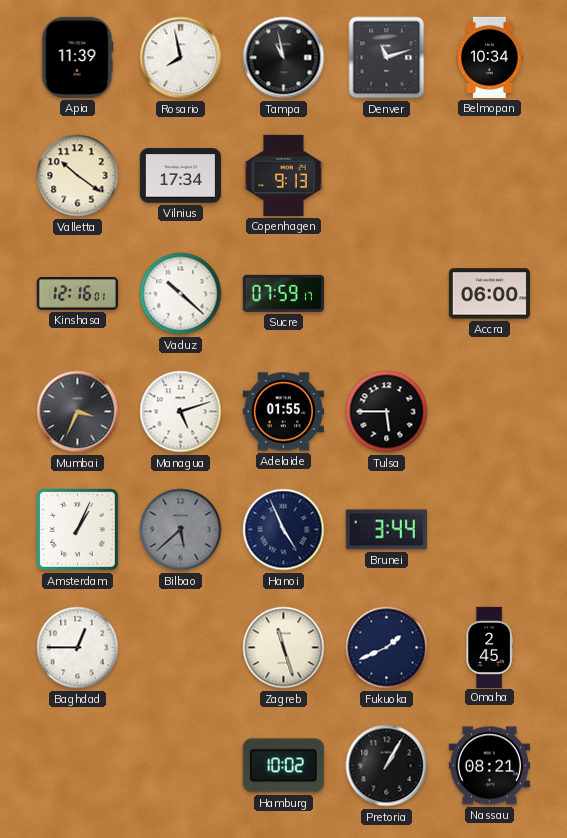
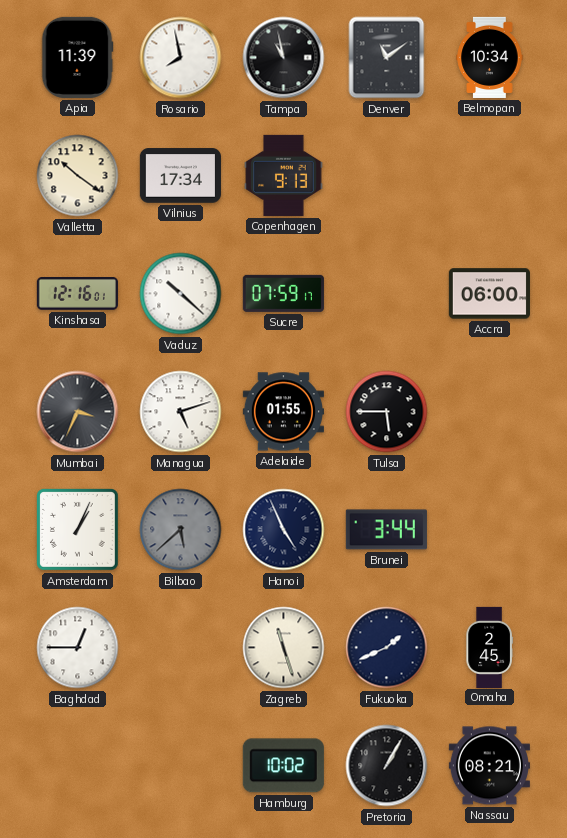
Denver: 11:12 -> 11:09 (387, 58)
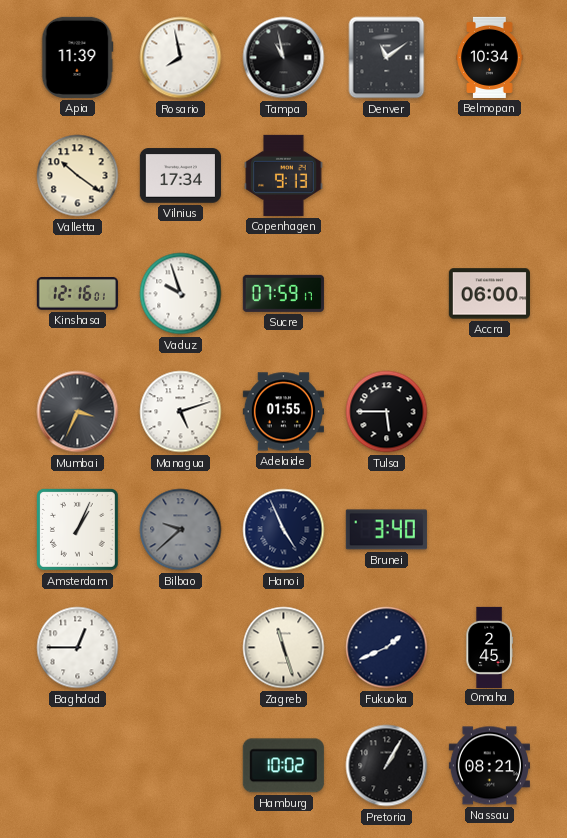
Vaduz: 10:22 -> 9:57 (181, 294)
Bilbao: 5:38 -> 9:38 (181, 530)
Brunei: 3:44 -> 3:40 (386, 530)
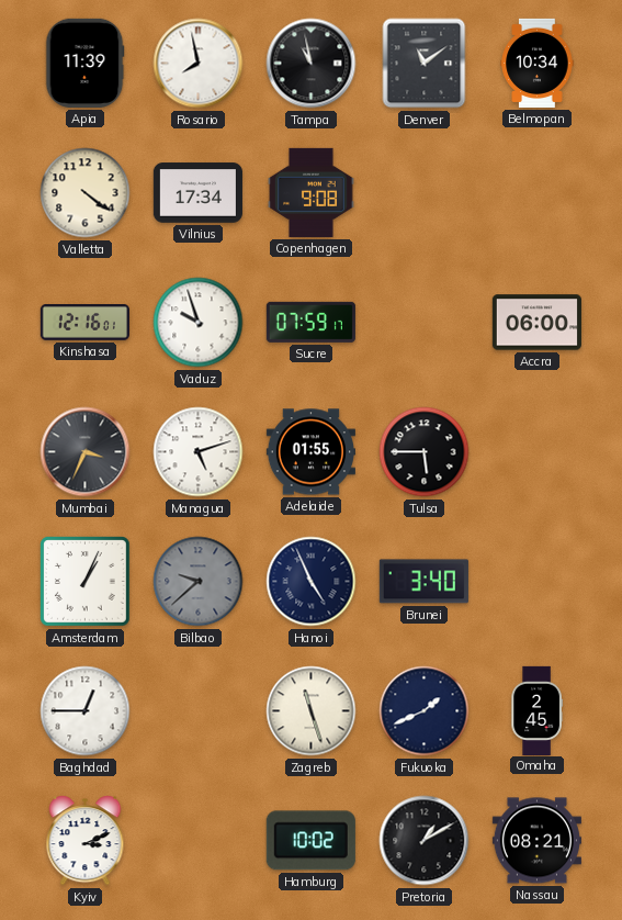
Valletta: 10:21 -> 4:21 (86, 193)
Copenhagen: 9:13 -> 9:08 (312, 192)
Kyiv: none -> 3:11 (86, 841)
Pretoria: 1:05 -> 1:10 (425, 841)
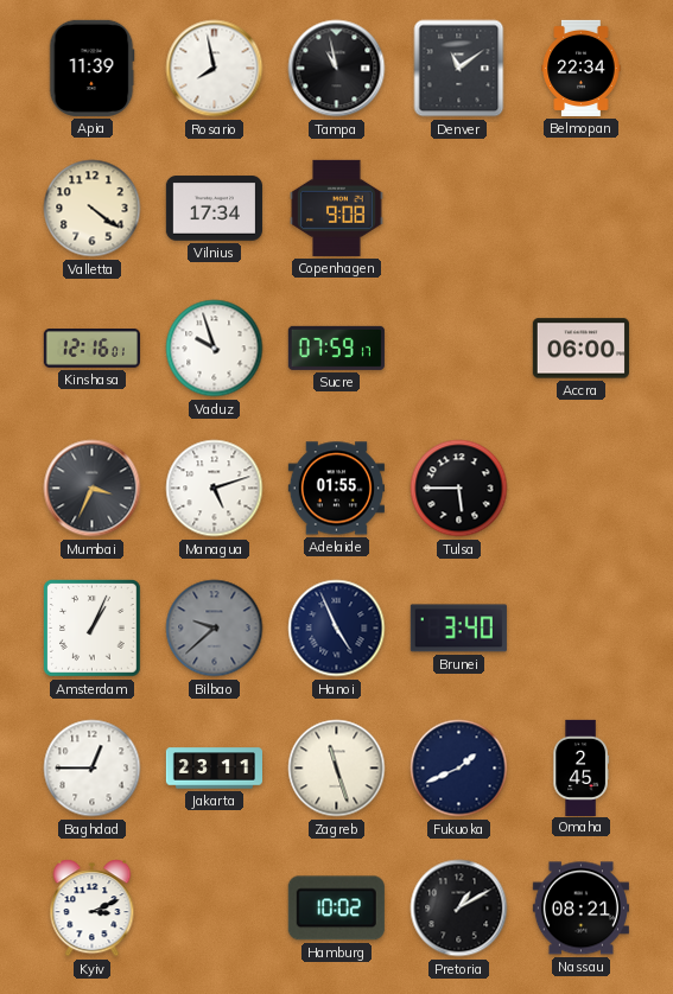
Belmopan: 10:34 -> 22:34 (582, 68)
Jakarta: none -> 23:11 (214, 769)
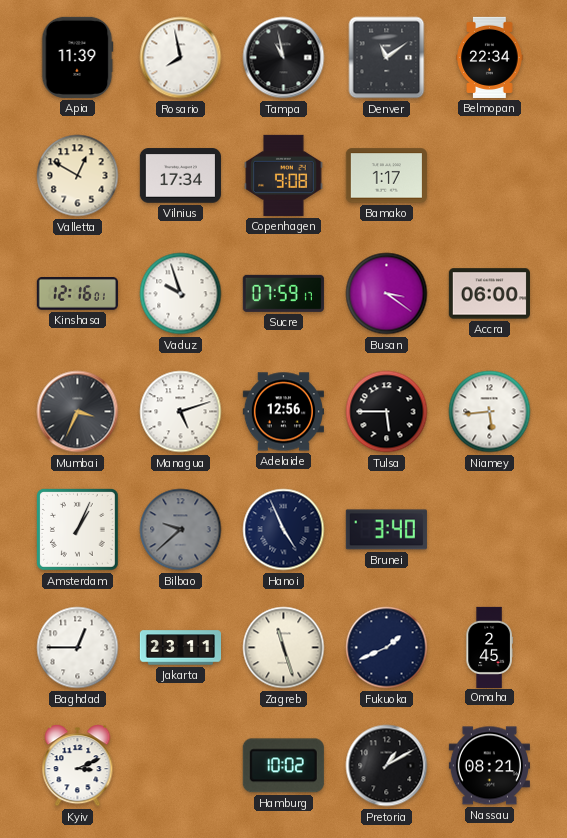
Valletta: 4:21 -> 12:50 (78, 176)
Bamako: none -> 1:17 (386, 176)
Busan: none -> 3:21 (387, 294)
Adelaide: 01:55 -> 12:56 (283, 412)
Niamey: none -> 5:44 (490, 412)
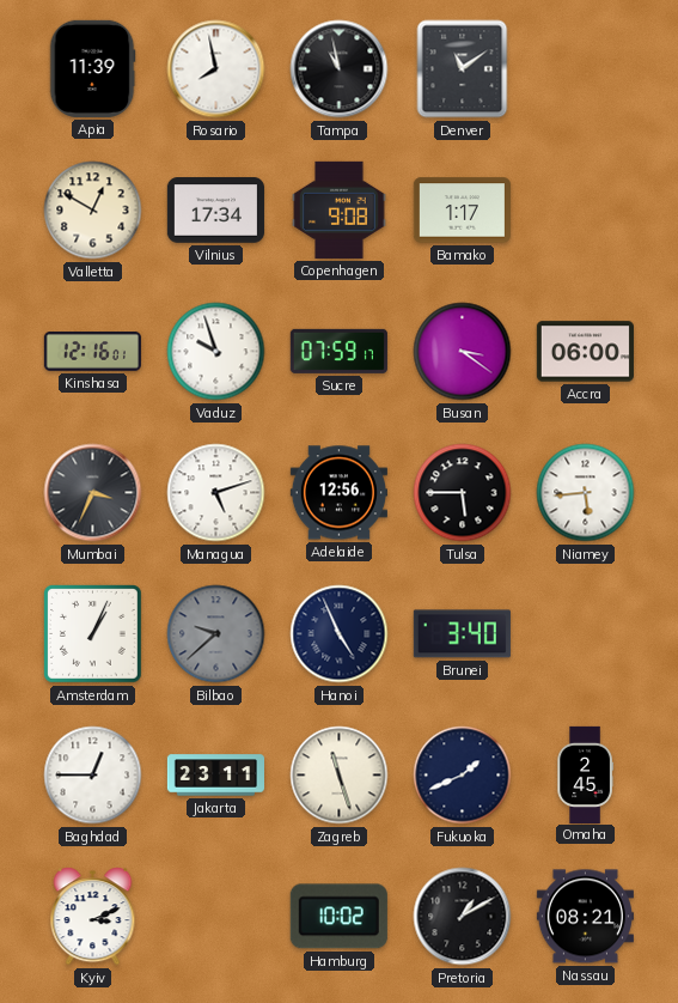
Belmopan: 22:34 -> none (490, 57)
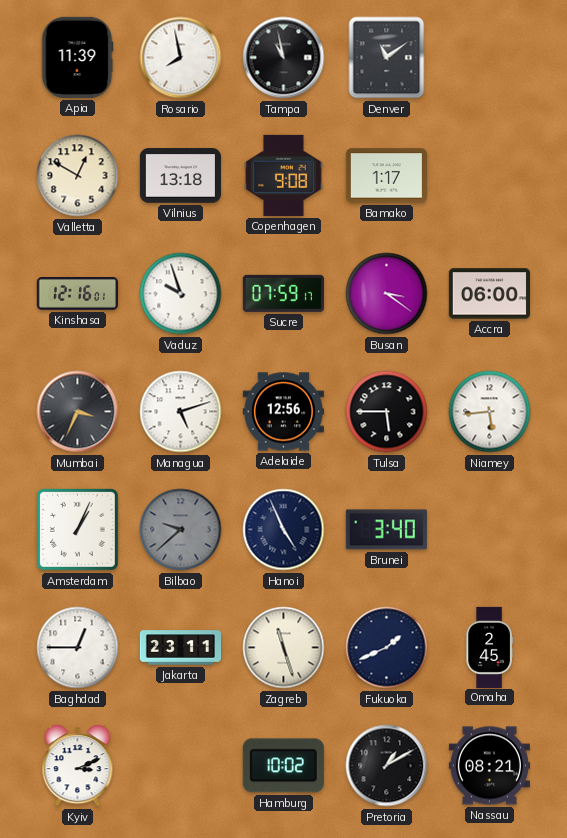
Vilnius: 17:34 -> 13:18 (180, 176)
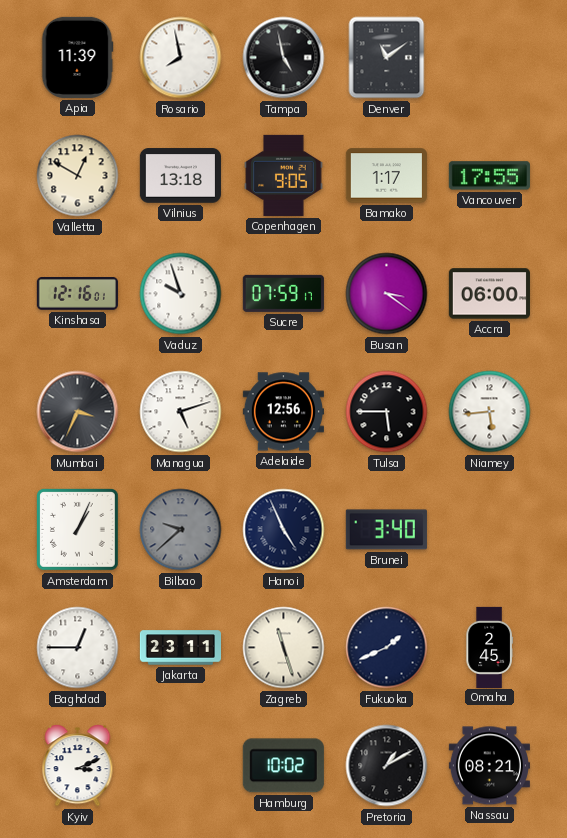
Tampa: 10:58 -> 4:58 (284, 58)
Copenhagen: 9:08 -> 9:05 (284, 175)
Vancouver: none -> 17:55 (489, 176)
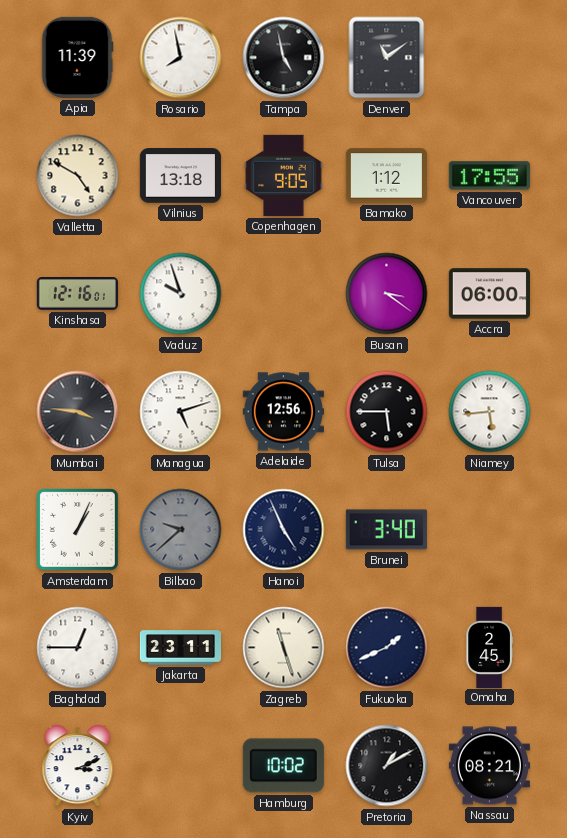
Valletta: 12:50 -> 4:50 (78, 176)
Bamako: 1:17 -> 1:12 (386, 176)
Sucre: 07:59 -> none (283, 293)
Mumbai: 3:34 -> 3:46 (78, 412)
